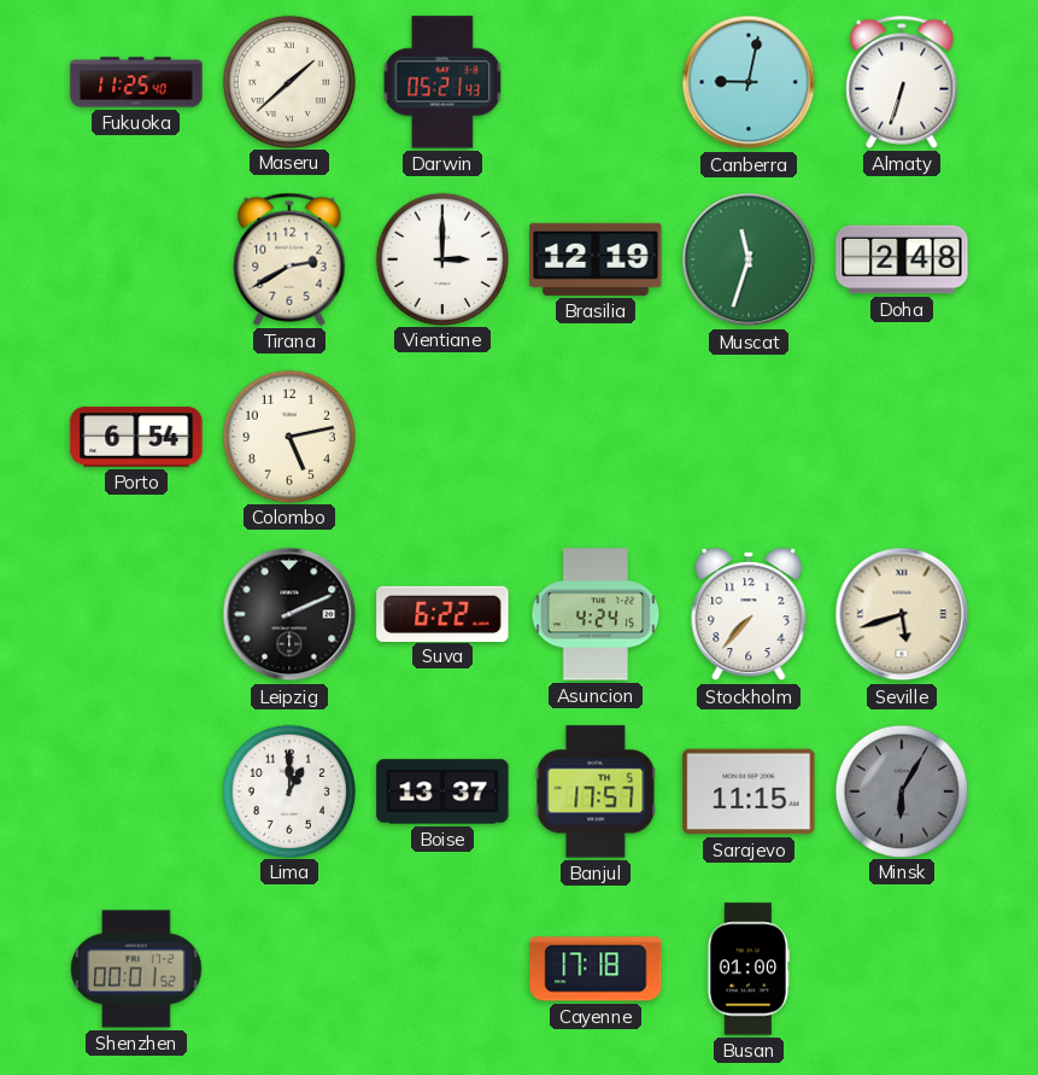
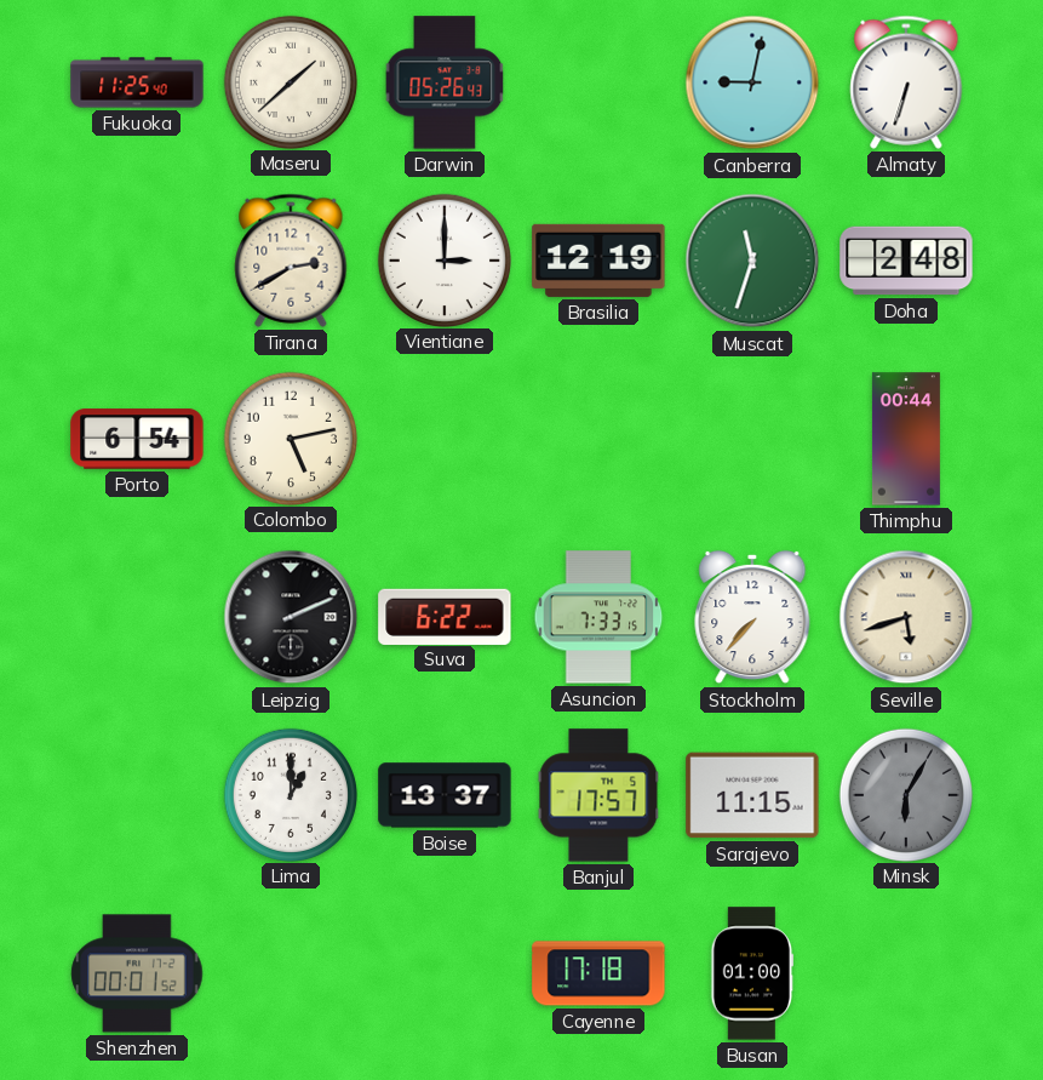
Darwin: 05:21 -> 05:26 (445, 82)
Thimphu: none -> 00:44 (906, 439)
Asuncion: 4:24 -> 7:33 (598, 617)
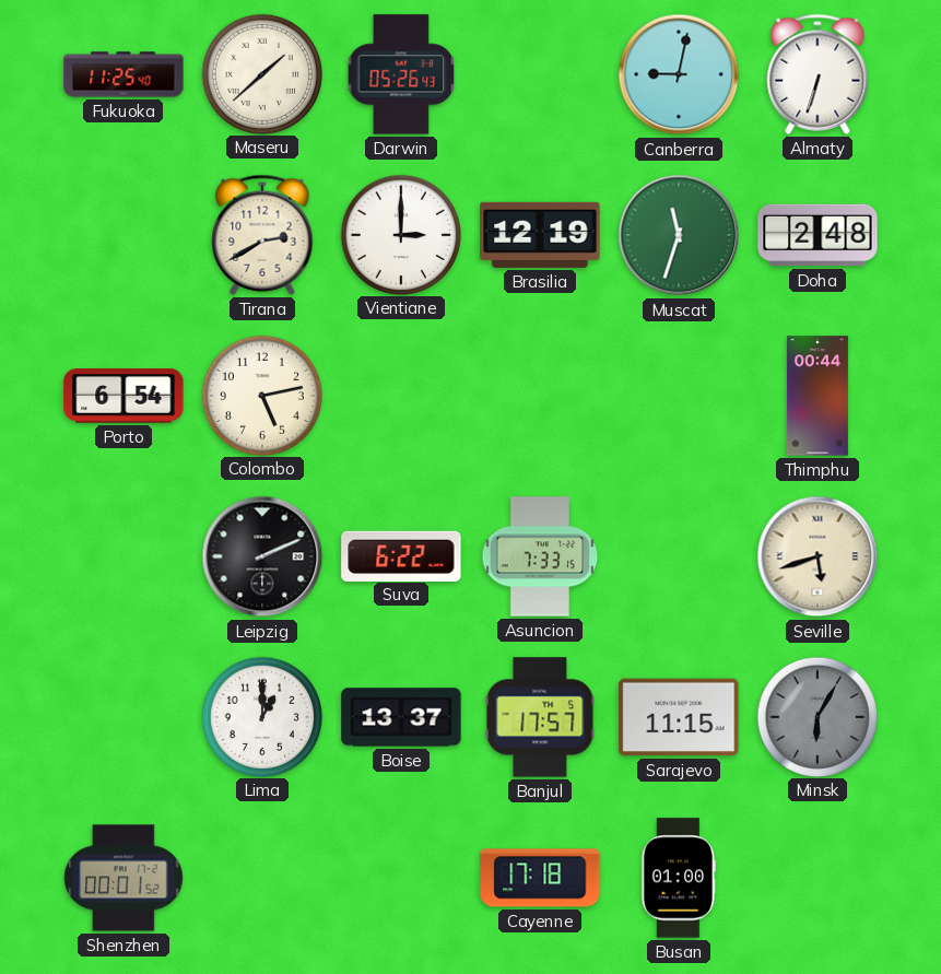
Stockholm: 7:37 -> none (752, 617)
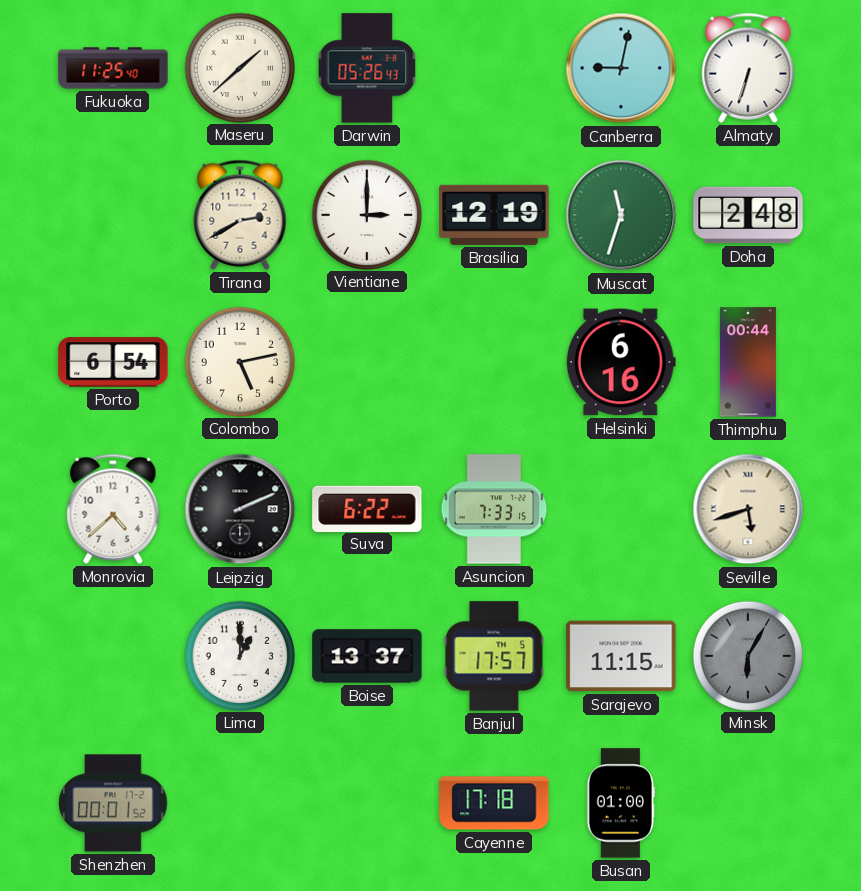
Helsinki: none -> 6:16 (621, 362)
Monrovia: none -> 4:38 (113, 509)
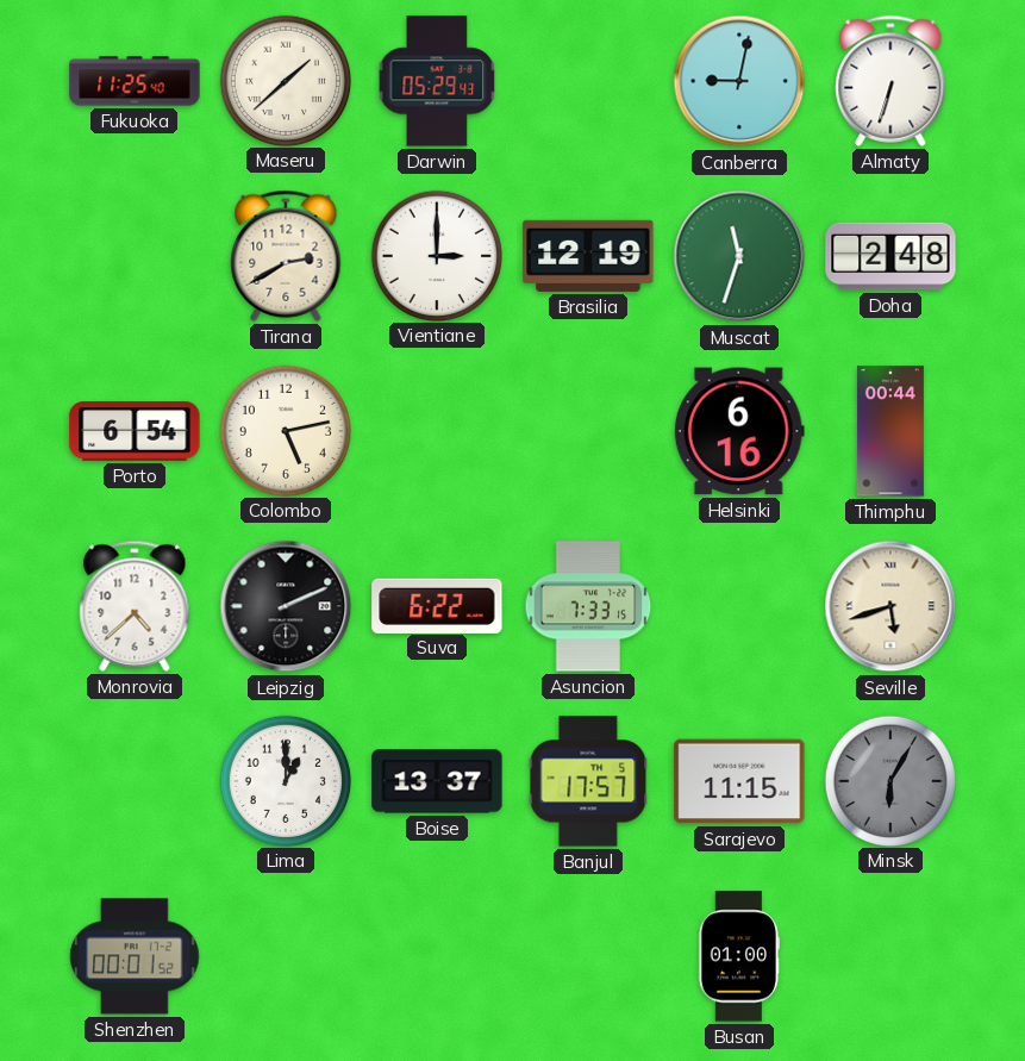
Darwin: 05:26 -> 05:29 (437, 81)
Cayenne: 17:18 -> none (494, 803)
